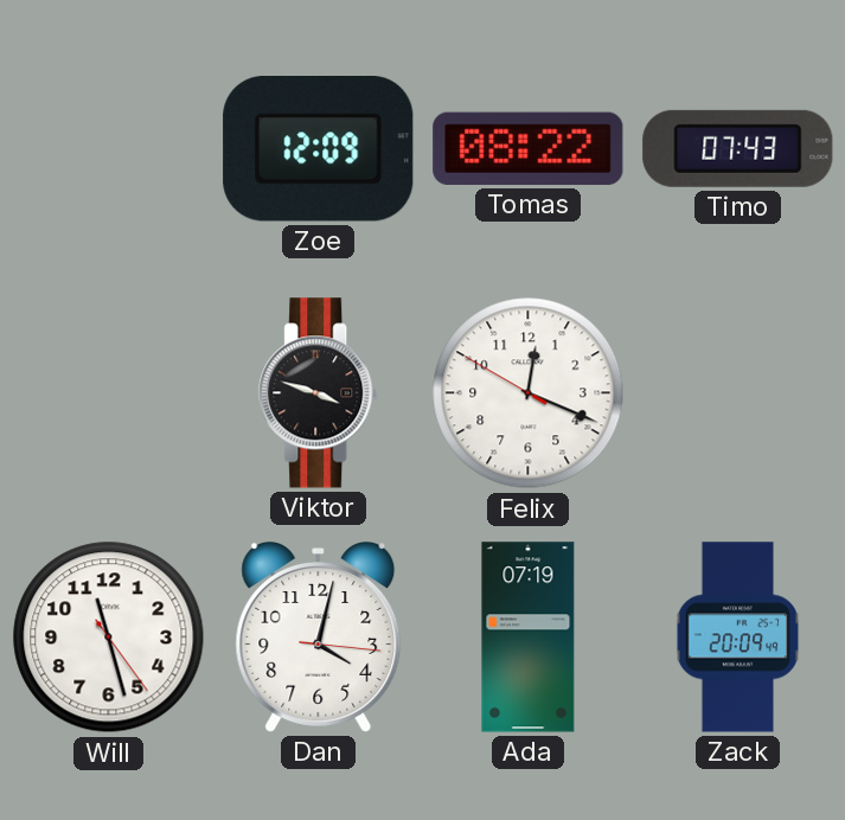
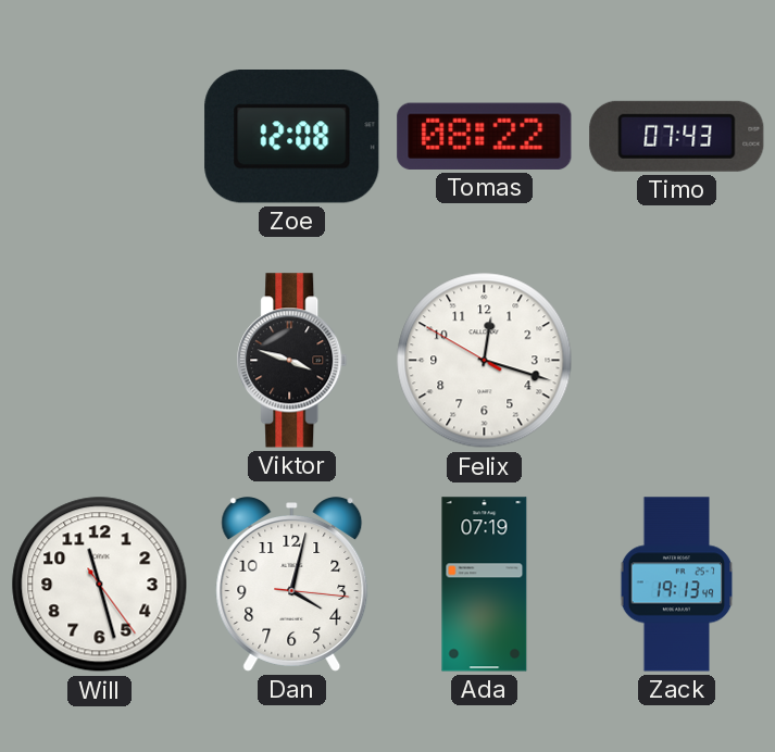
Zoe: 12:09 -> 12:08 (292, 137)
Felix: 12:18 -> 12:17 (485, 361)
Zack: 20:09 -> 19:13 (677, 585)
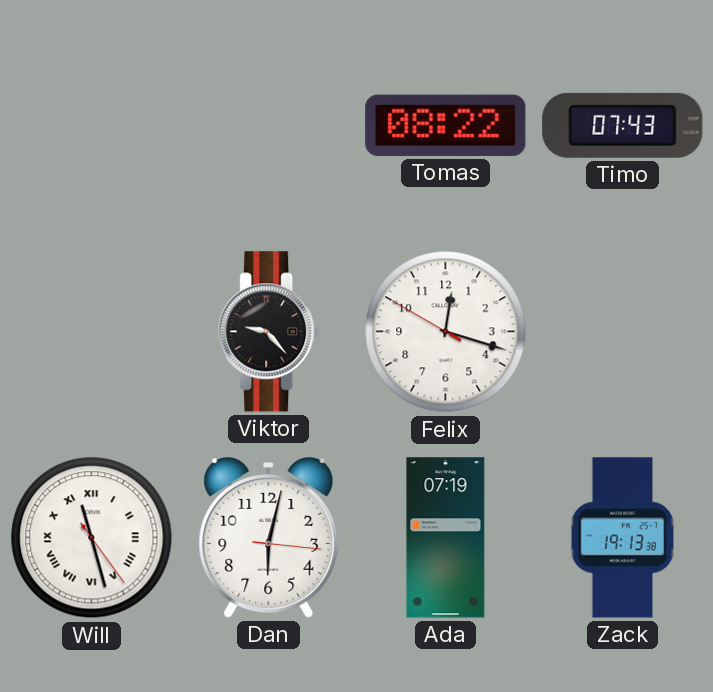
Zoe: 12:08 -> none (292, 137)
Viktor: 3:48 -> 9:23 (269, 332)
Will numerals: Arabic -> Roman (92, 538)
Dan: 4:02 -> 6:02 (269, 538)
Zack: 19:13:49 -> 19:13:38 (623, 538)
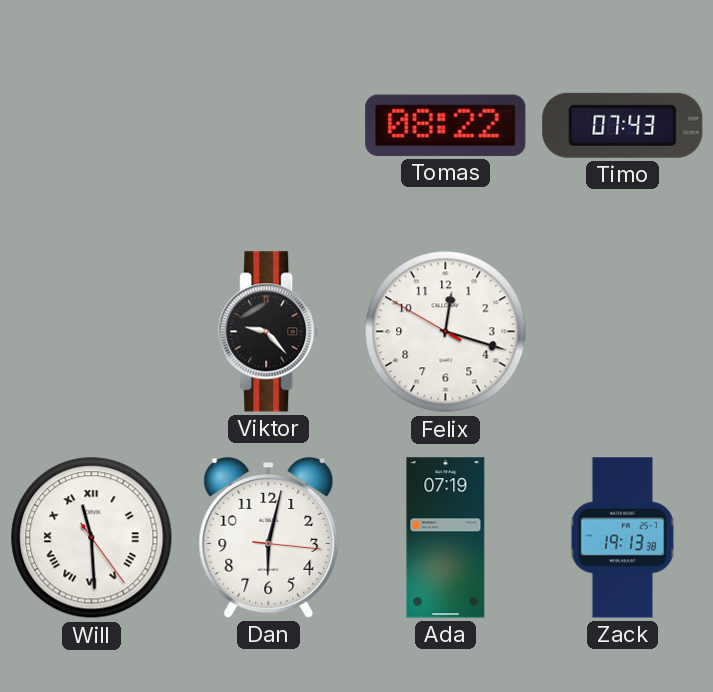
Will: 11:27 -> 11:29 (92, 538)
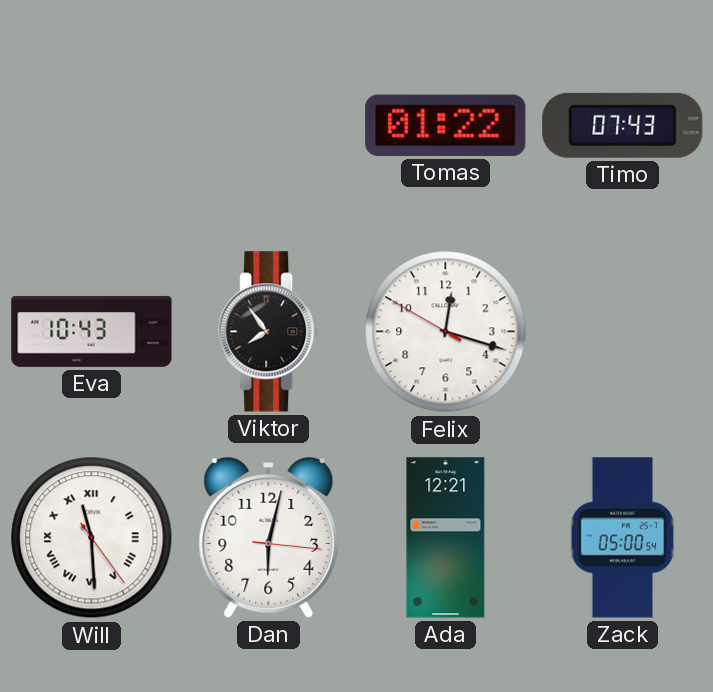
Tomas: 08:22 -> 01:22 (446, 125)
Eva: none -> 10:43 (92, 331)
Viktor: 9:23 -> 7:54 (269, 332)
Ada: 07:19 -> 12:21 (446, 538)
Zack: 19:13 -> 05:00 (623, 538)
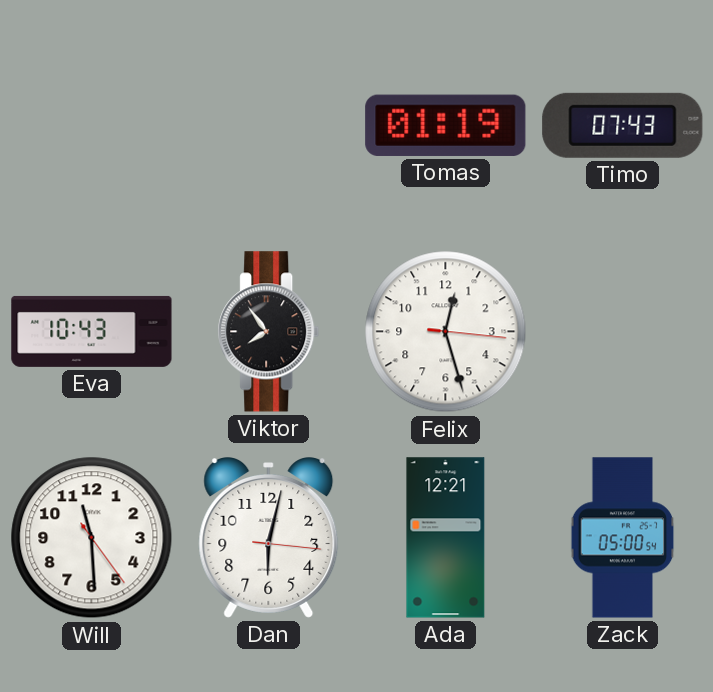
Tomas: 01:22 -> 01:19 (446, 125)
Felix: 12:17 -> 12:27 (446, 332)
Will numerals: Roman -> Arabic (92, 538)
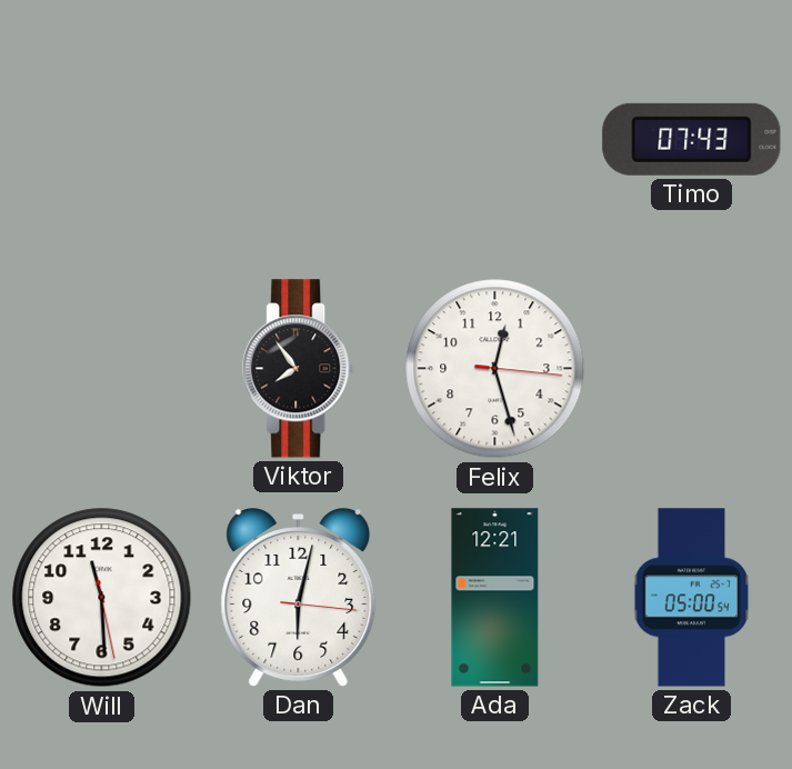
Tomas: 01:19 -> none (446, 125)
Eva: 10:43 -> none (92, 331)
Will: 11:29:24 -> 11:29:28 (102, 598)
